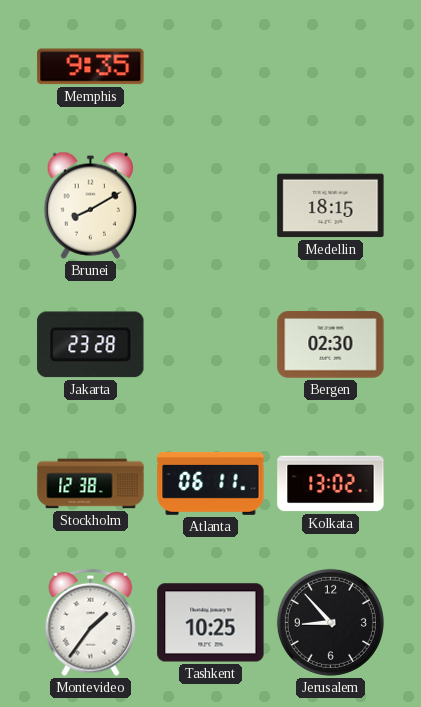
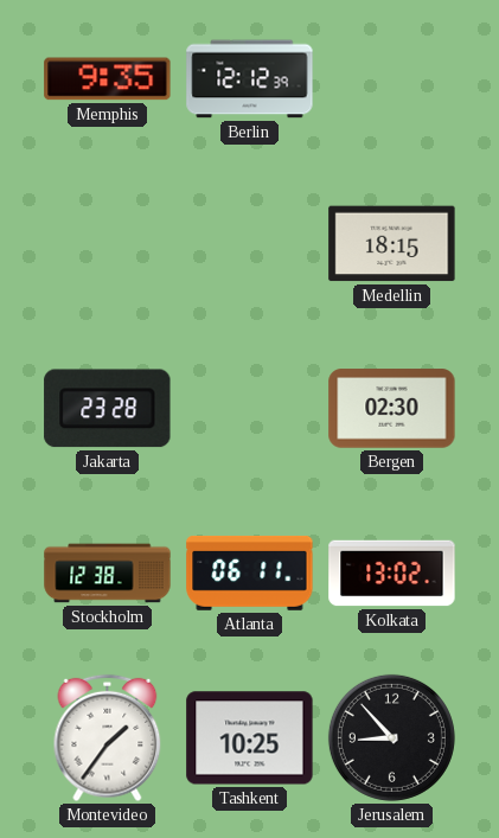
Berlin: none -> 12:12 (250, 79)
Brunei: 8:10 -> none (90, 205)
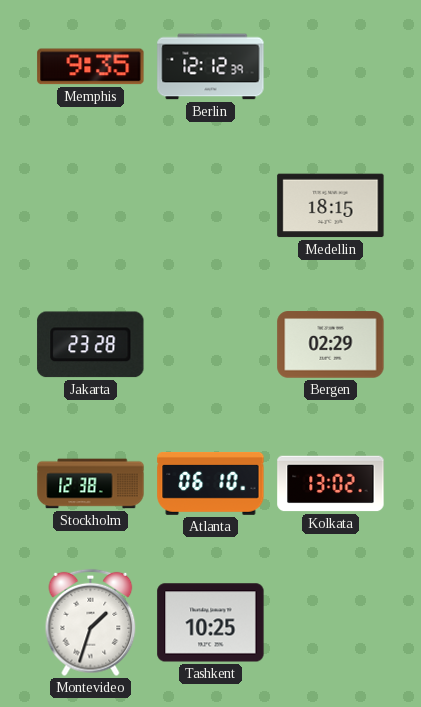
Bergen: 02:30 -> 02:29 (331, 345)
Atlanta: 06:11 -> 06:10 (211, 483)
Montevideo: 1:36 -> 1:33 (91, 623)
Jerusalem: 8:53 -> none (391, 737)
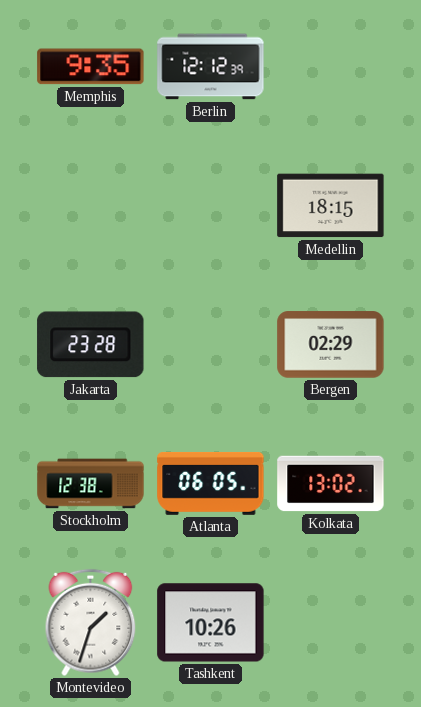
Atlanta: 06:10 -> 06:05 (211, 483)
Tashkent: 10:25 -> 10:26 (211, 623)
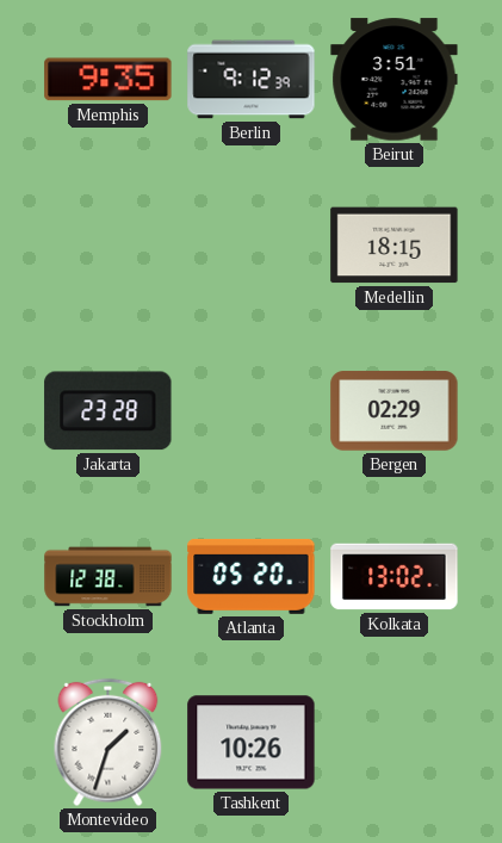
Berlin: 12:12 -> 9:12 (252, 80)
Beirut: none -> 3:51 (395, 80)
Atlanta: 06:05 -> 05:20 (252, 576)
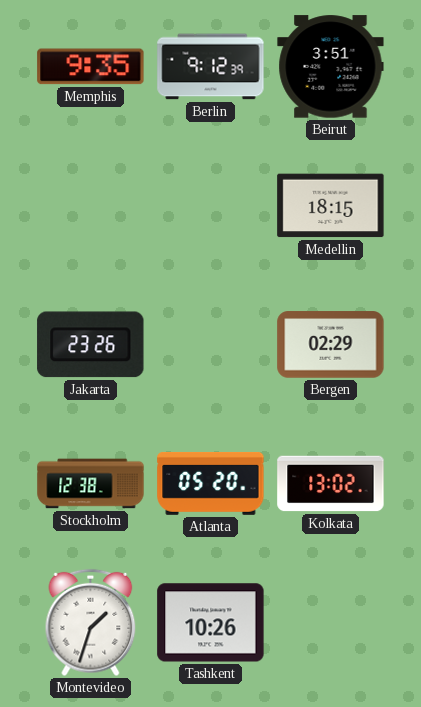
Jakarta: 23:28 -> 23:26 (91, 345)
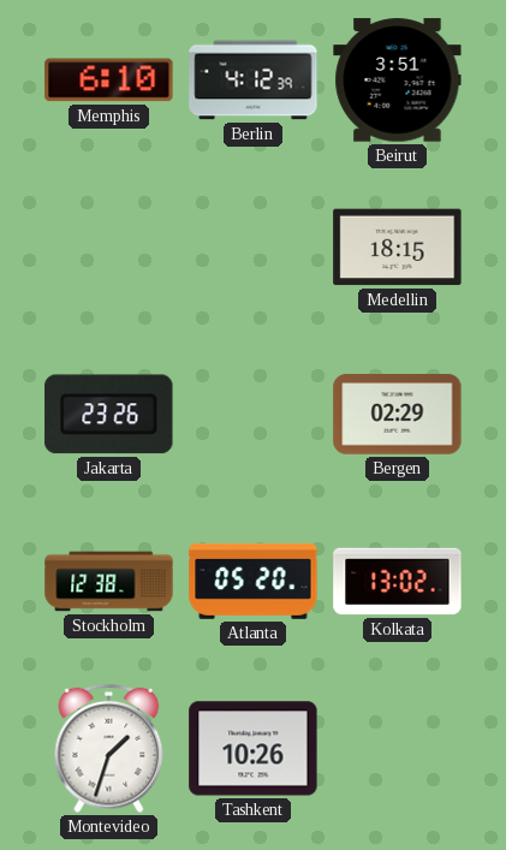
Memphis: 9:35 -> 6:10 (109, 81)
Berlin: 9:12 -> 4:12 (254, 81)
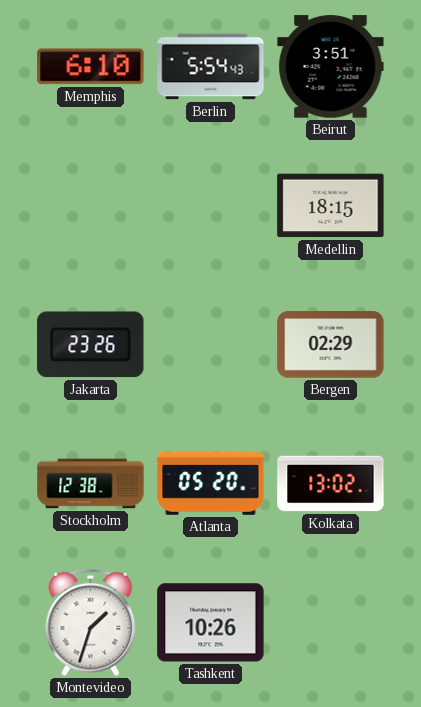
Berlin: 4:12 -> 5:54 (211, 67)
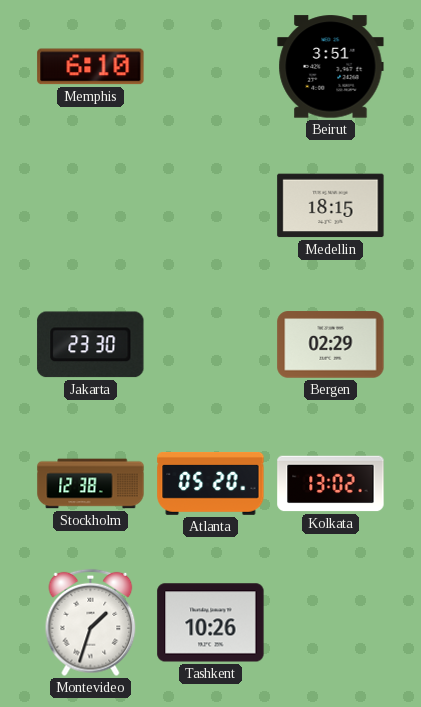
Berlin: 5:54 -> none (211, 67)
Jakarta: 23:26 -> 23:30 (91, 345)
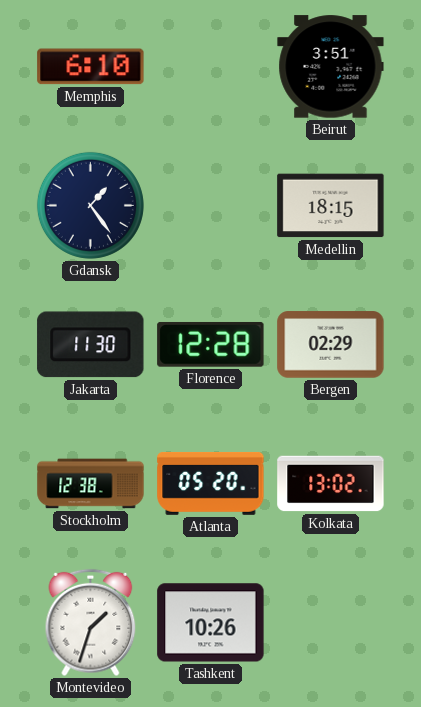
Gdansk: none -> 1:24 (90, 205)
Jakarta: 23:30 -> 11:30 (91, 345)
Florence: none -> 12:28 (211, 345)
